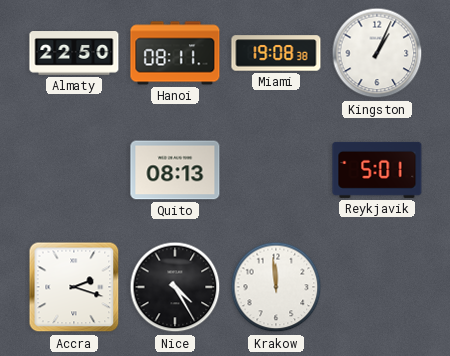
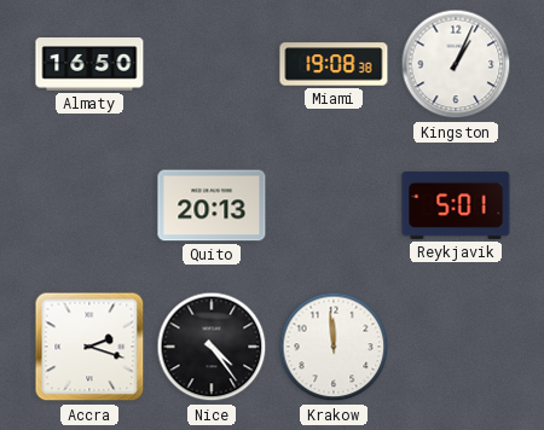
Almaty: 22:50 -> 16:50 (89, 64)
Hanoi: 08:11 -> none (175, 53)
Quito: 08:13 -> 20:13 (212, 205)
Nice: 4:25 -> 4:24 (212, 347)
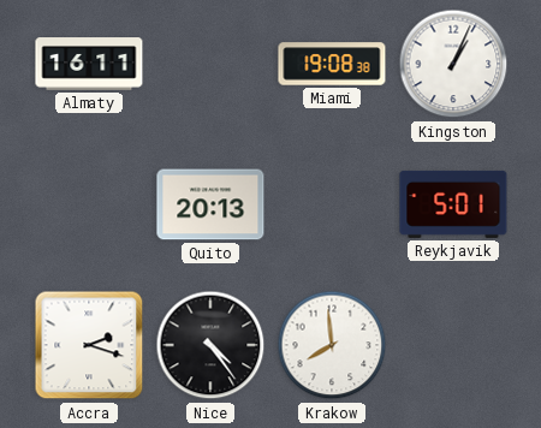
Almaty: 16:50 -> 16:11 (89, 64)
Krakow: 11:59 -> 7:59 (332, 345)
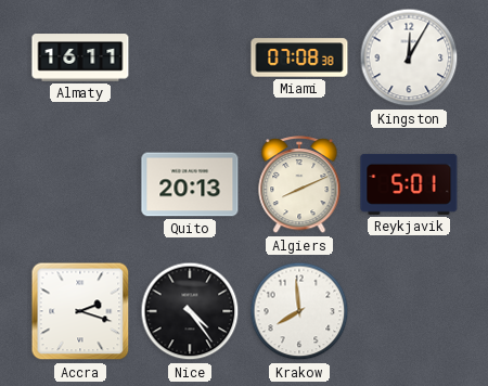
Miami: 19:08 -> 07:08 (299, 57)
Kingston: 1:04 -> 12:05 (409, 57)
Algiers: none -> 8:11 (299, 185)
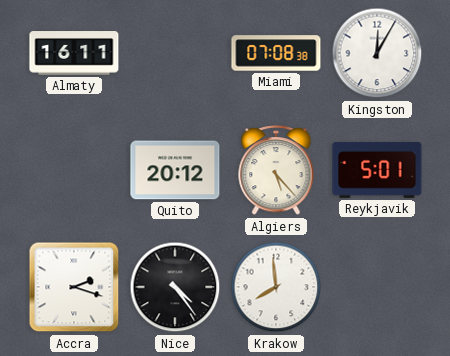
Quito: 20:13 -> 20:12 (175, 170)
Algiers: 8:11 -> 5:23 (276, 171)
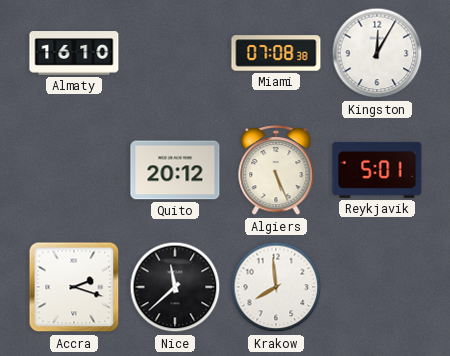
Almaty: 16:11 -> 16:10 (74, 53)
Algiers: 5:23 -> 5:26 (276, 171)
Nice: 4:24 -> 11:38 (175, 287)
